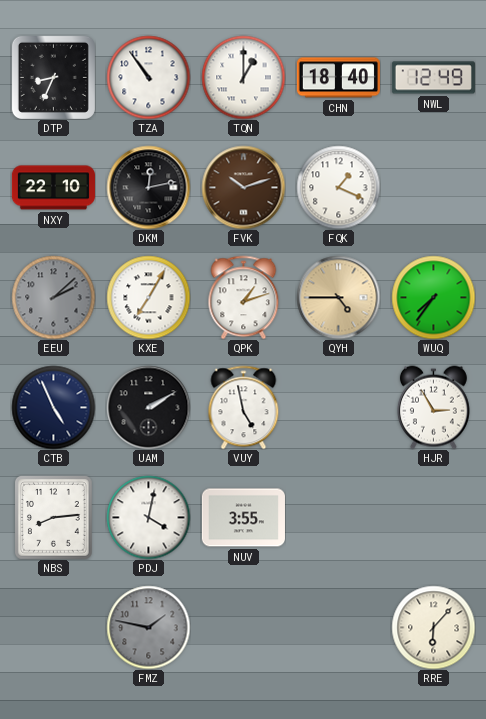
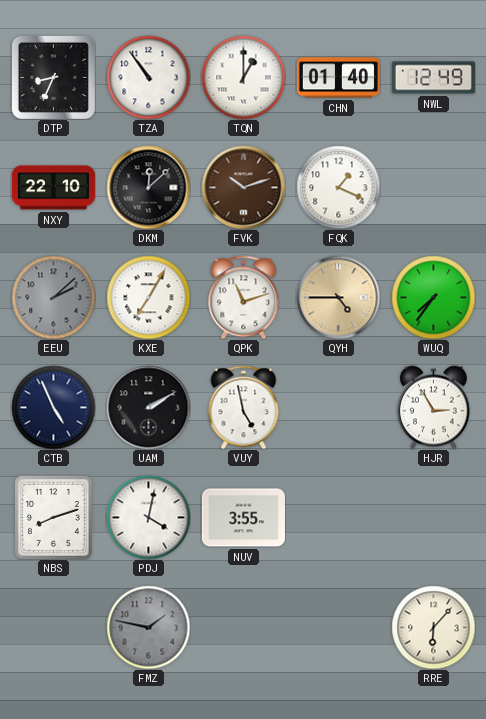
CHN: 18:40 -> 01:40 (338, 78)
DKM: 12:13 -> 12:08 (148, 187)
QPK: 1:12 -> 11:12 (244, 297)
NBS: 8:14 -> 8:12 (54, 518)
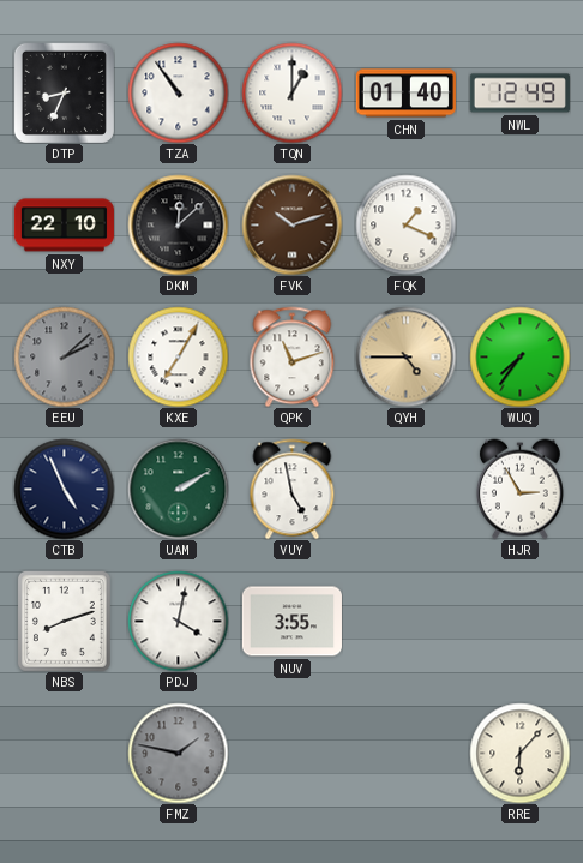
UAM dial: black -> green (178, 489)
